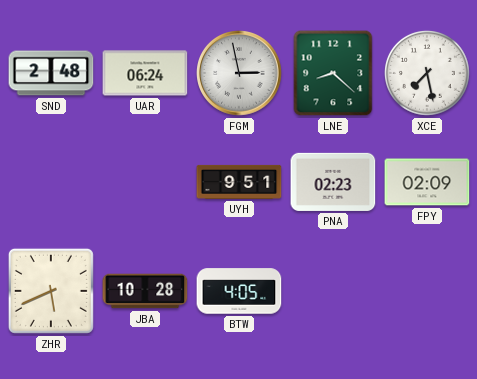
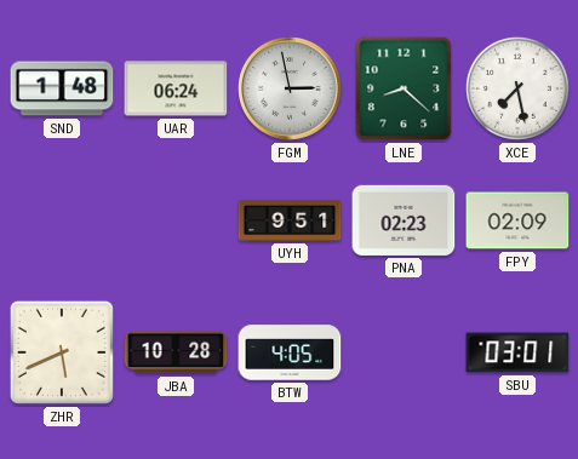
SND: 2:48 -> 1:48 (62, 88)
SBU: none -> 03:01 (517, 352)
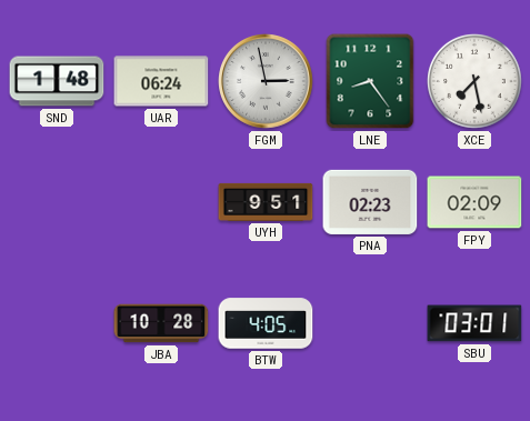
LNE: 8:22 -> 8:24 (370, 81)
ZHR: 5:41 -> none (62, 352)
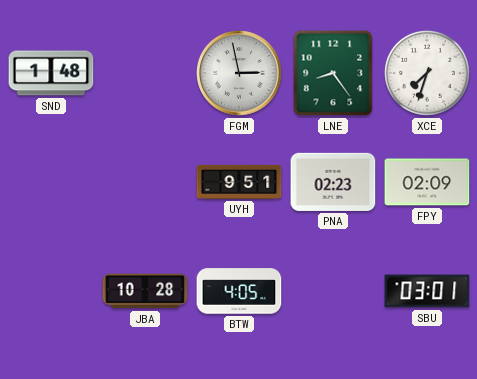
UAR: 06:24 -> none (161, 81)
XCE: 7:28 -> 7:33 (427, 73)
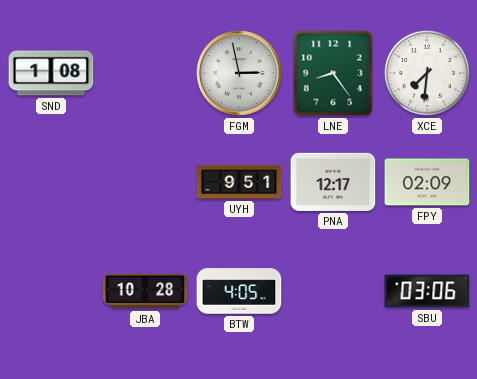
SND: 1:48 -> 1:08 (51, 73)
XCE: 7:33 -> 7:31 (427, 73)
PNA: 02:23 -> 12:17 (333, 182)
SBU: 03:01 -> 03:06 (427, 291)
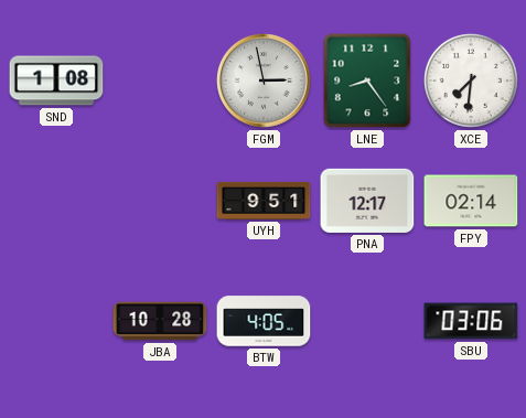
FPY: 02:09 -> 02:14 (471, 201)
